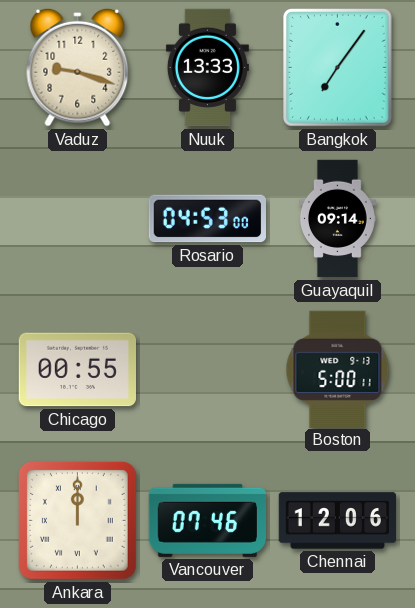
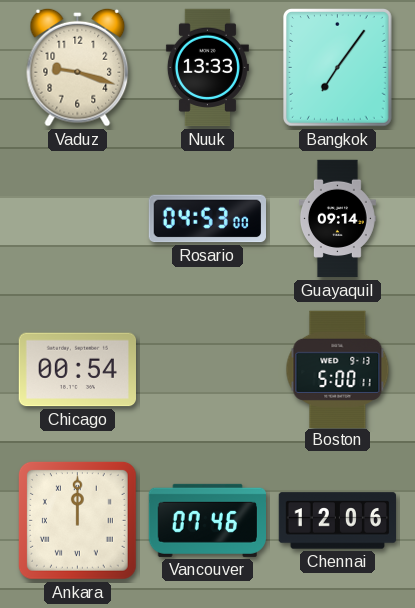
Chicago: 00:55 -> 00:54 (77, 370)
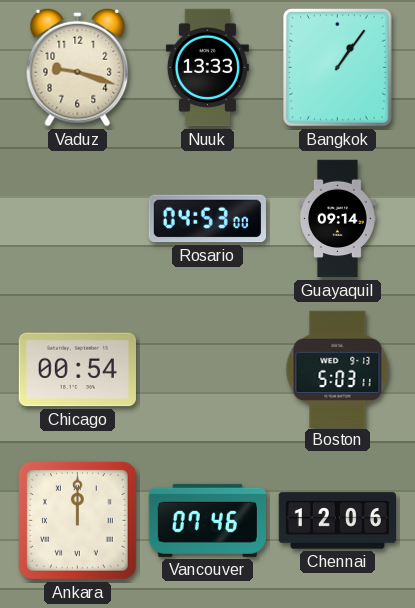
Bangkok: 7:06 -> 1:06 (338, 68)
Boston: 5:00 -> 5:03 (338, 369)
